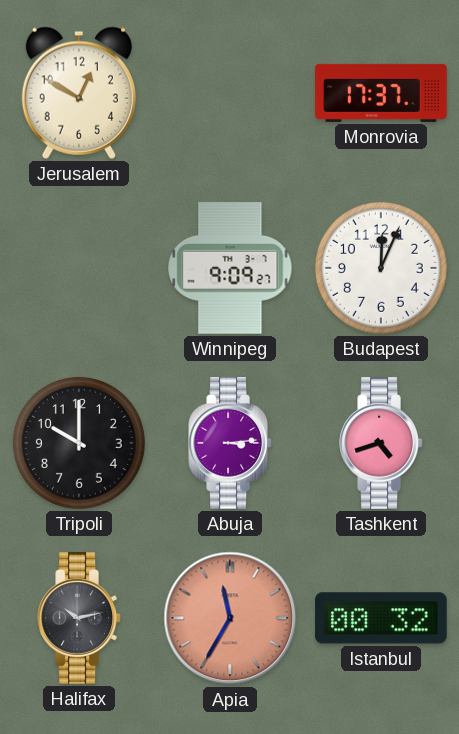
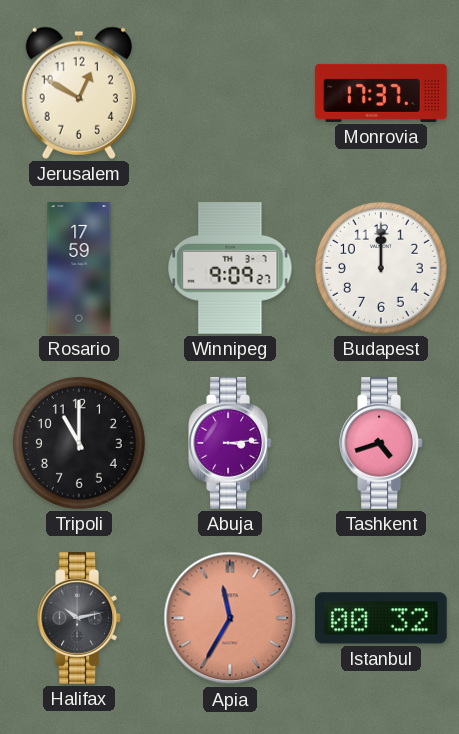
Rosario: none -> 17:59 (79, 268)
Budapest: 12:04 -> 12:00 (381, 268)
Tripoli: 10:00 -> 11:00 (79, 443)
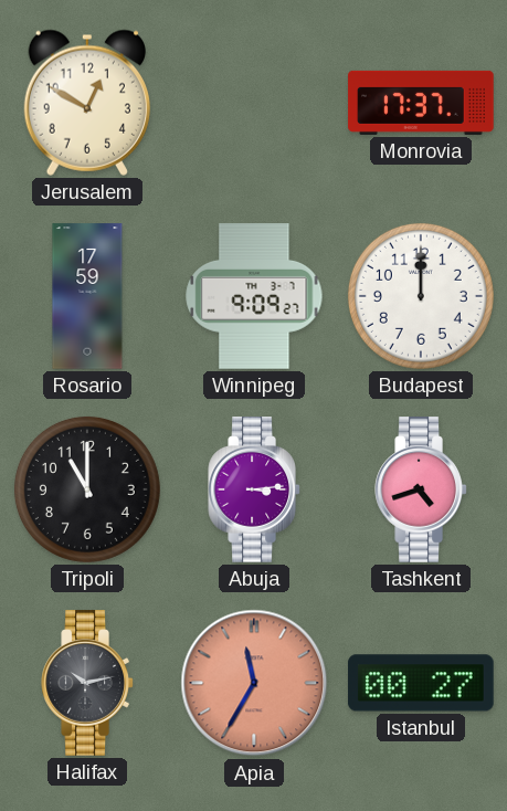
Istanbul: 00:32 -> 00:27 (421, 683)
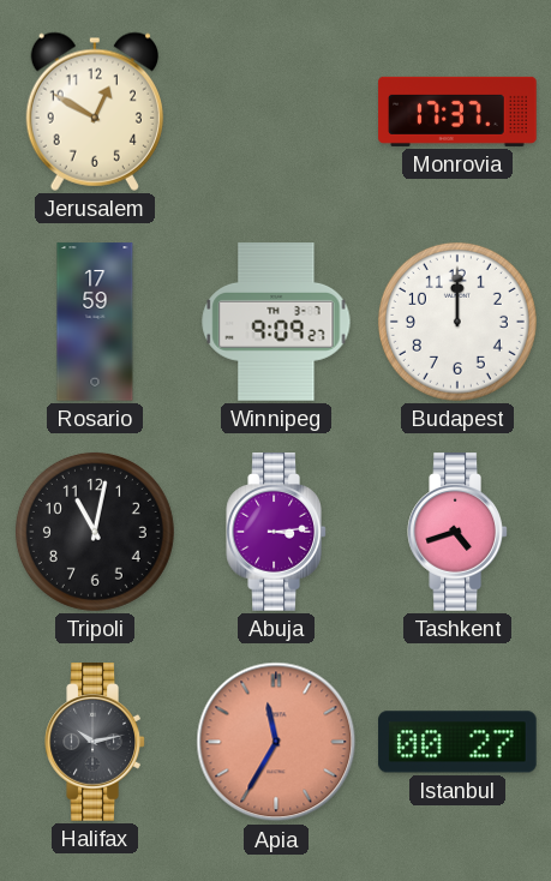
Tripoli: 11:00 -> 11:02 (95, 532)
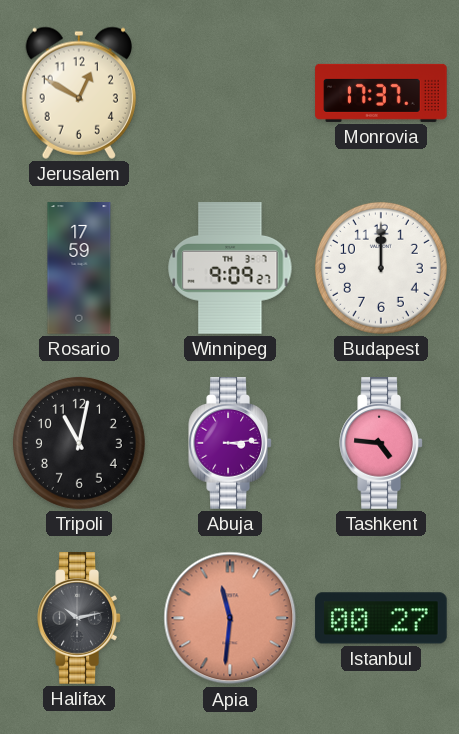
Tashkent: 4:42 -> 4:46 (381, 443)
Apia: 11:35 -> 11:31 (230, 618)
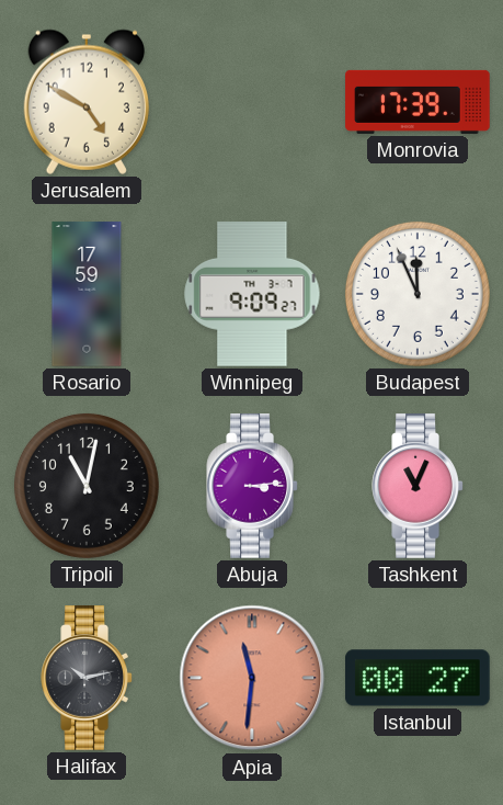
Jerusalem: 12:50 -> 4:50 (87, 102)
Monrovia: 17:37 -> 17:39 (418, 102)
Budapest: 12:00 -> 11:56 (418, 294)
Tashkent: 4:46 -> 11:04 (418, 486)
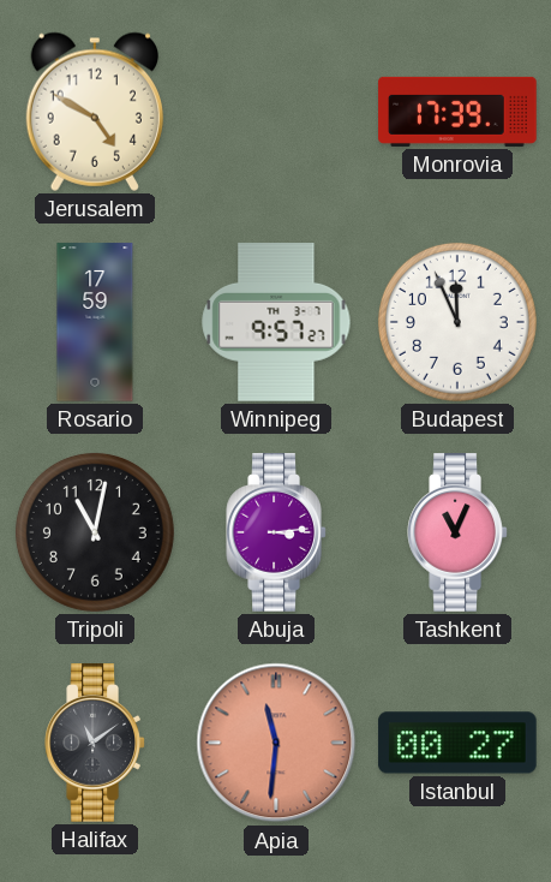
Winnipeg: 9:09 -> 9:57 (276, 322)
Halifax: 10:13 -> 11:09 (95, 743)
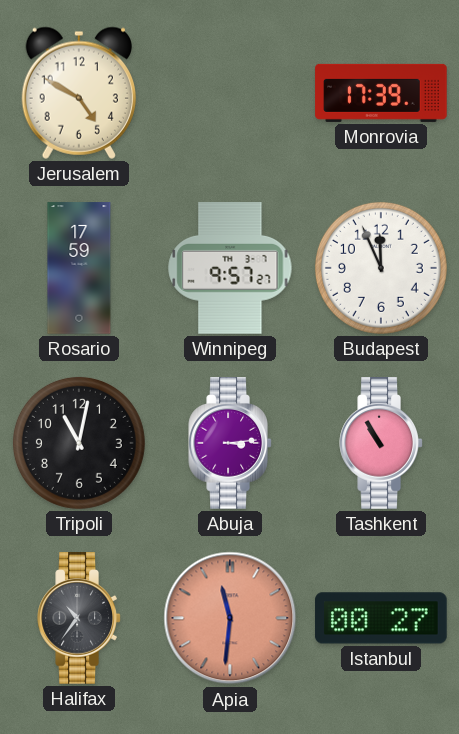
Tashkent: 11:04 -> 10:55 (381, 443)
Halifax: 11:09 -> 10:36 (79, 618)
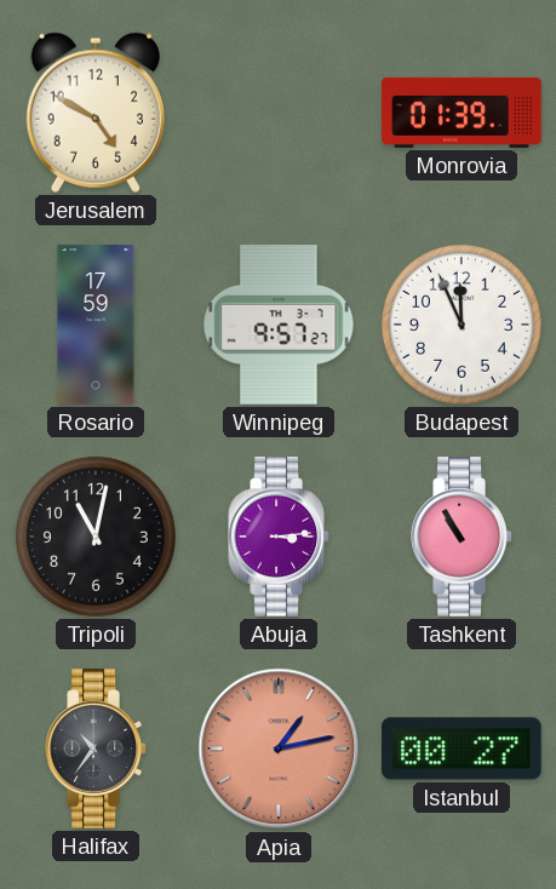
Monrovia: 17:39 -> 01:39 (462, 113)
Apia: 11:31 -> 1:13 (279, 749)
